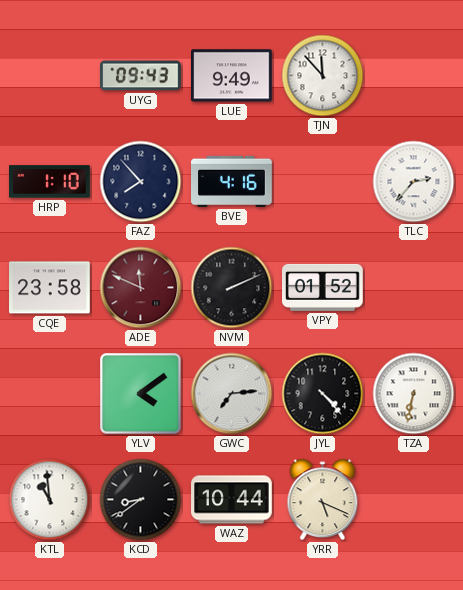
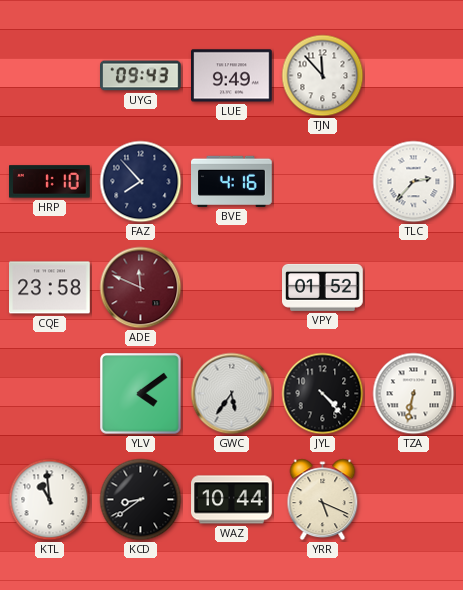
NVM: 2:11 -> none (232, 288)
GWC: 7:14 -> 5:36 (232, 394)
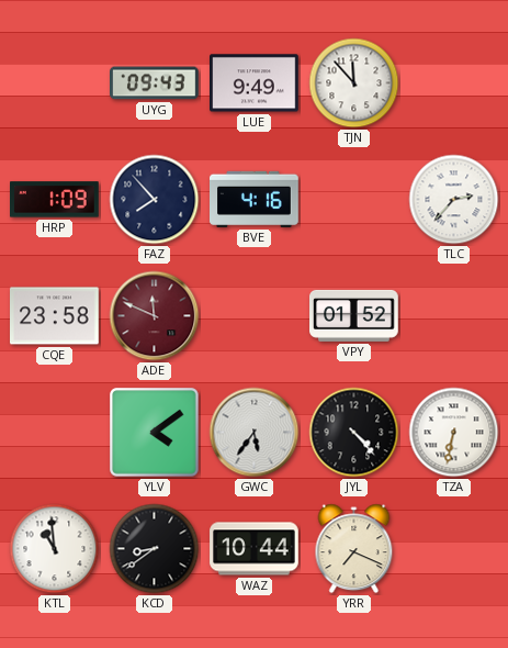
HRP: 1:10 -> 1:09 (55, 200)
YRR: 5:19 -> 7:19 (354, 549)
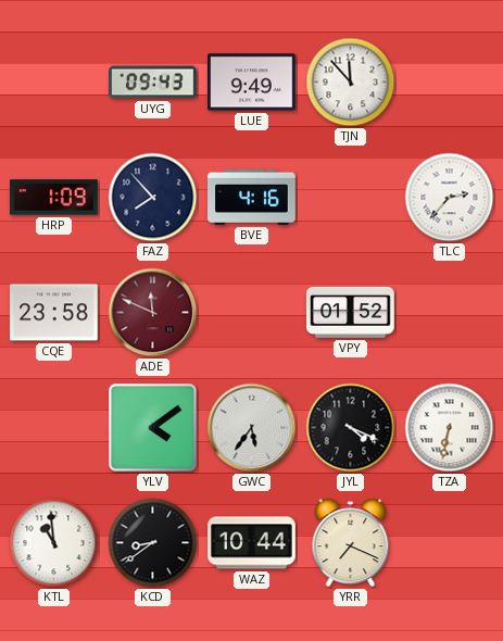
JYL: 4:23 -> 4:19 (351, 428)
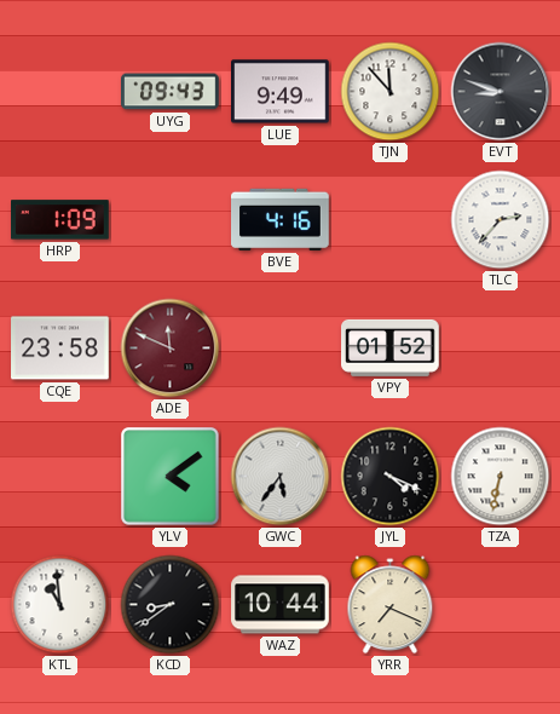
EVT: none -> 8:48 (501, 92)
FAZ: 7:53 -> none (153, 198)
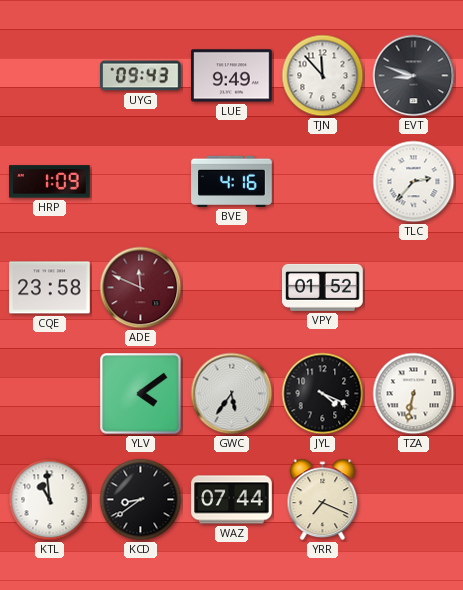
WAZ: 10:44 -> 07:44 (232, 500)
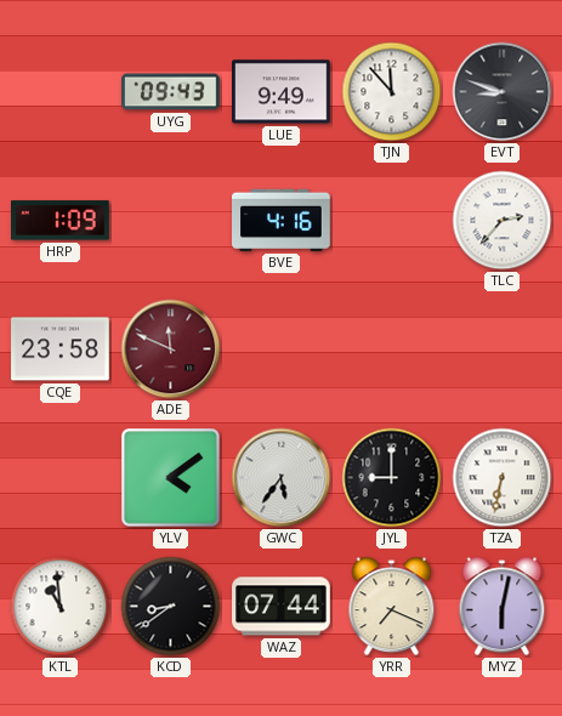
VPY: 01:52 -> none (323, 287)
JYL: 4:19 -> 9:00 (392, 478)
MYZ: none -> 6:02 (503, 607)
